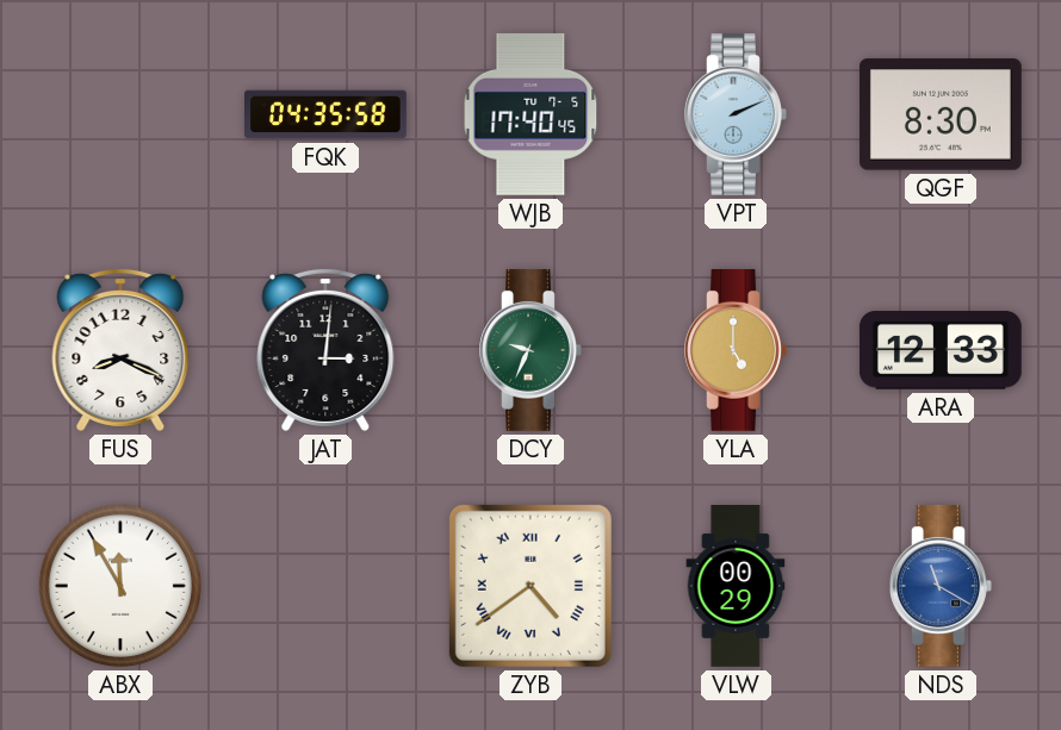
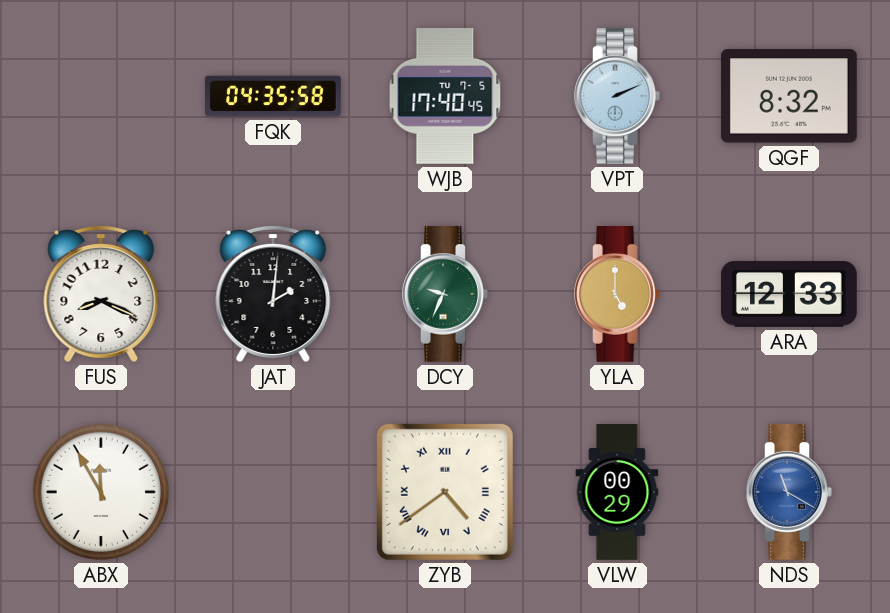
QGF: 8:30 -> 8:32 (789, 96)
JAT: 3:01 -> 2:01 (273, 293)
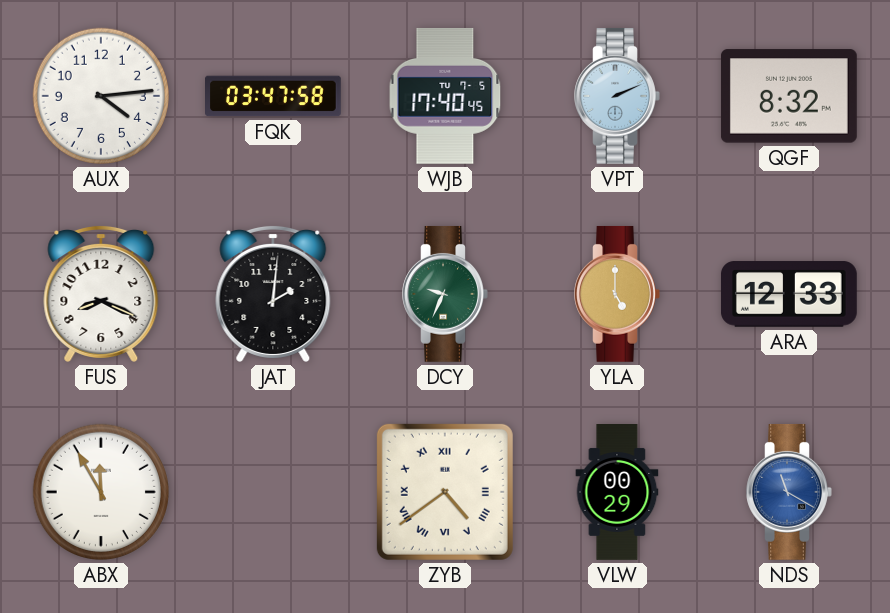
AUX: none -> 4:14 (101, 96)
FQK: 04:35 -> 03:47 (274, 96)
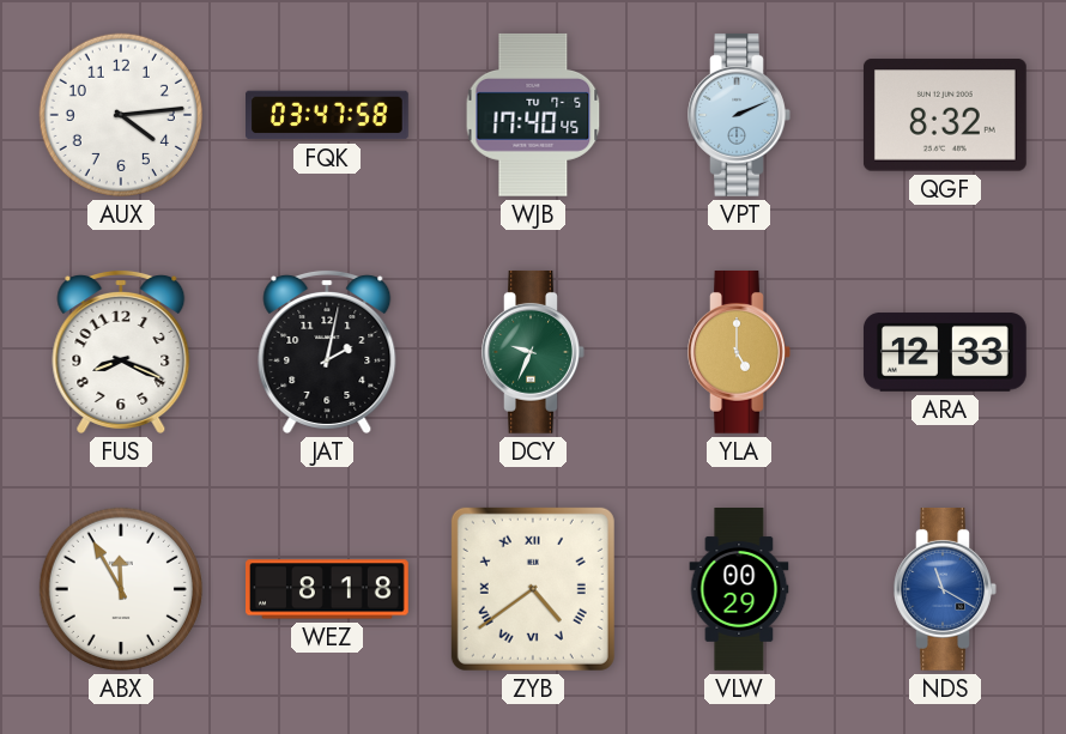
JAT: 2:01 -> 2:02 (327, 351)
WEZ: none -> 8:18 (328, 589)
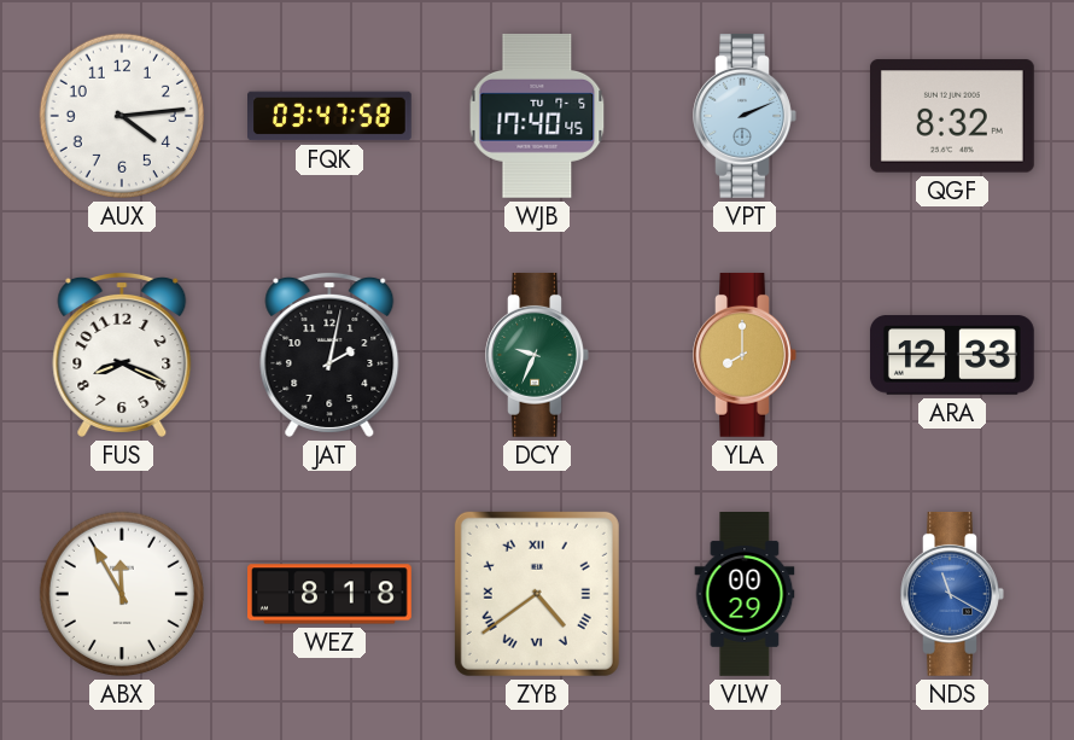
YLA: 5:00 -> 8:00 (745, 355)
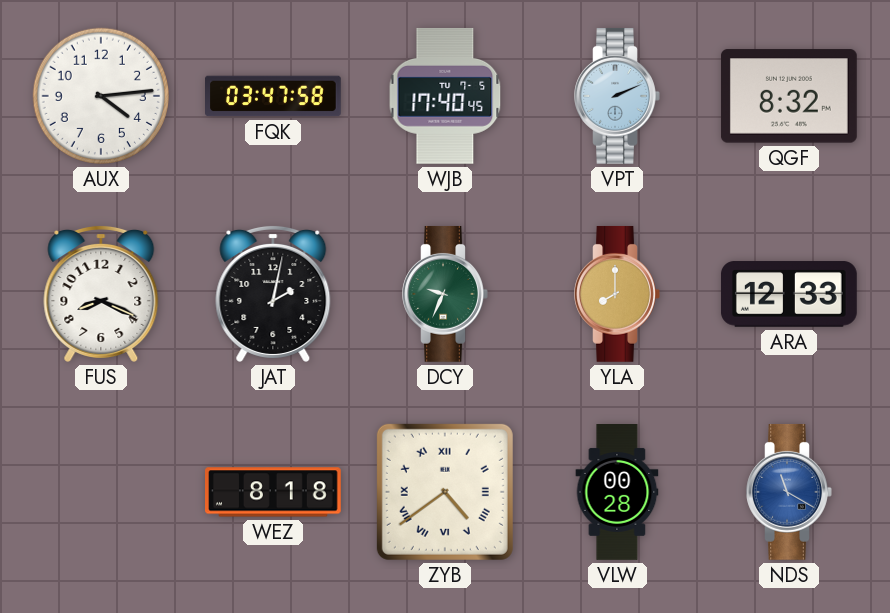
ABX: 11:55 -> none (122, 594)
VLW: 00:29 -> 00:28 (617, 492)
